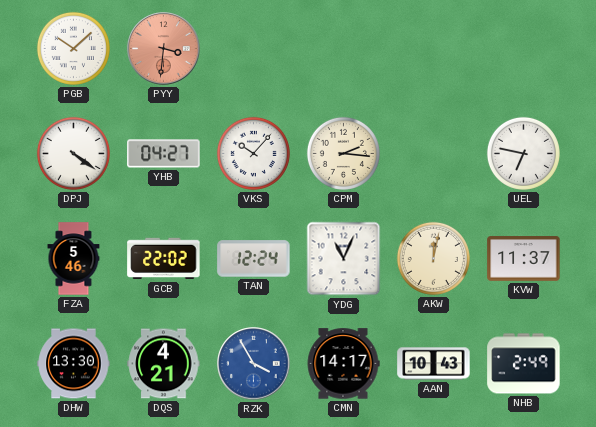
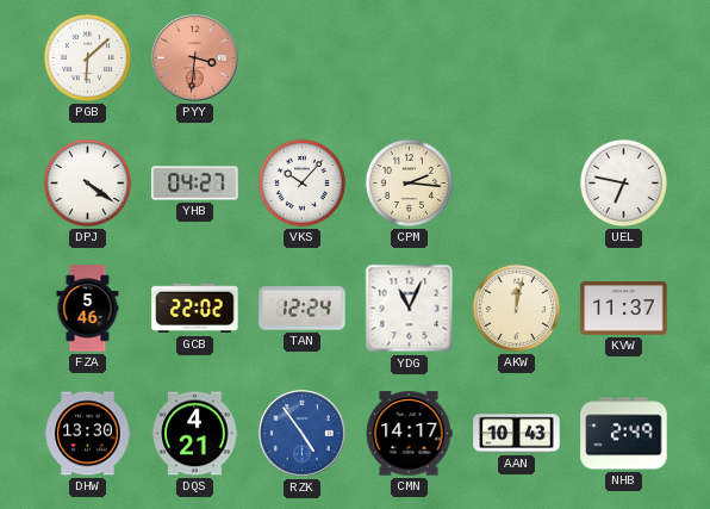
PGB: 10:08 -> 6:08 (87, 57)
RZK: 3:55 -> 4:54 (303, 434)
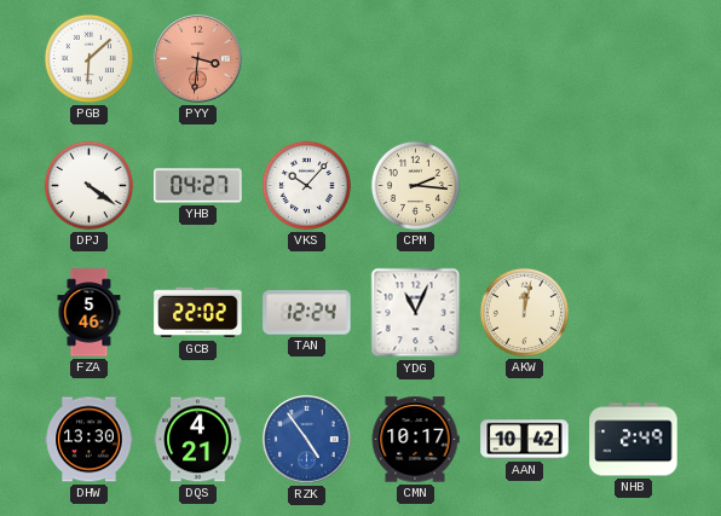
UEL: 6:47 -> none (623, 182)
KVW: 11:37 -> none (624, 309)
CMN: 14:17 -> 10:17 (415, 440)
AAN: 10:43 -> 10:42 (525, 440)
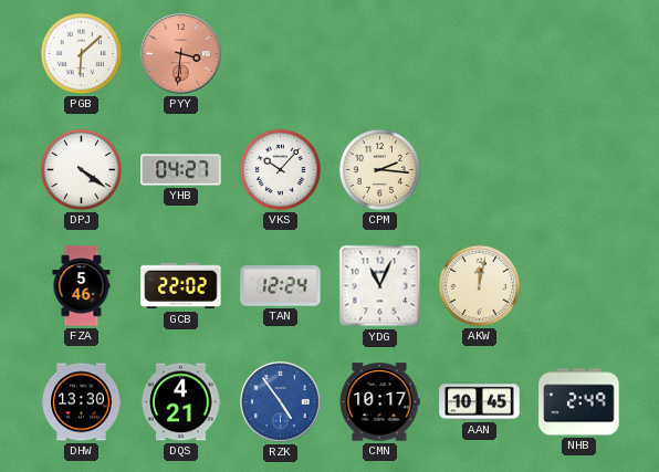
AAN: 10:42 -> 10:45 (480, 402)
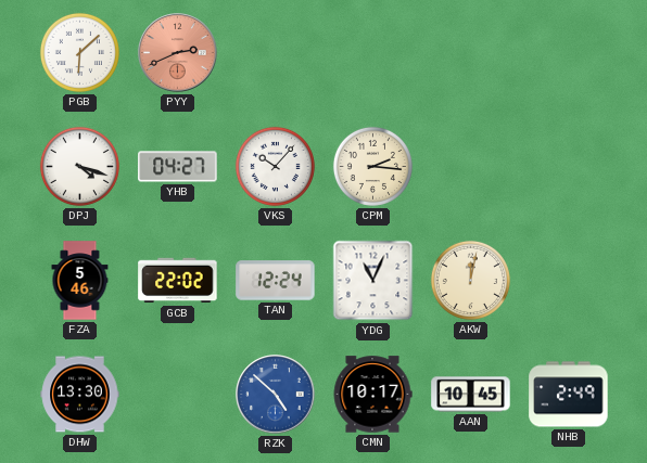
PYY: 3:31 -> 2:41 (178, 53)
DPJ: 4:21 -> 4:18 (79, 166)
DQS: 4:21 -> none (181, 402)
RZK: 4:54 -> 4:52 (276, 395)
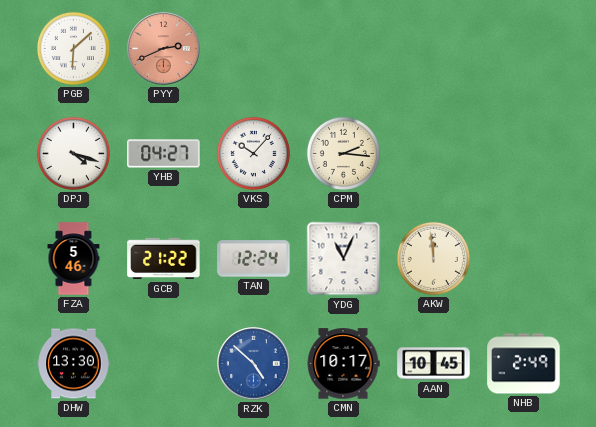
GCB: 22:02 -> 21:22 (164, 259)
AKW: 12:02 -> 11:59 (433, 258)
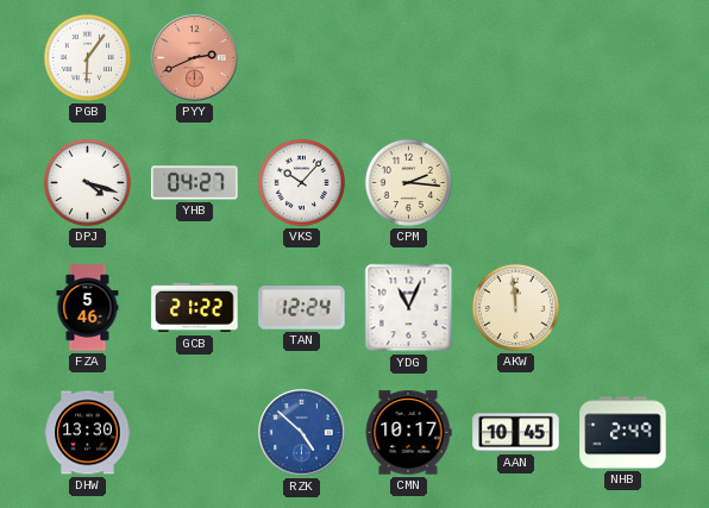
PGB: 6:08 -> 6:06 (87, 57)
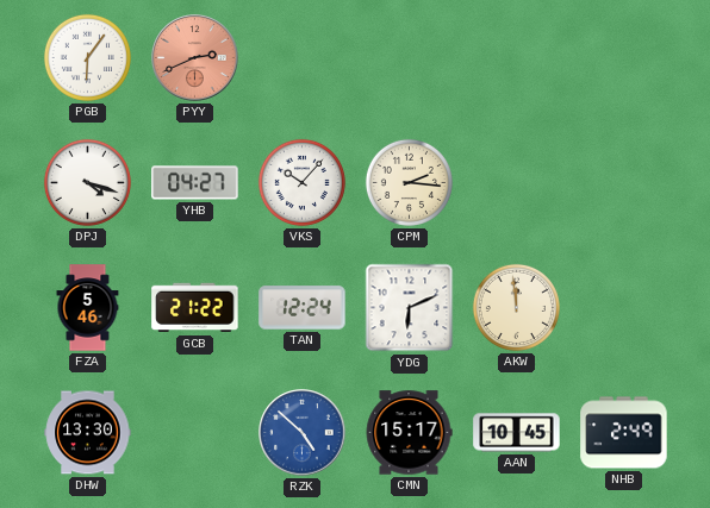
YDG: 11:04 -> 6:11 (410, 308)
CMN: 10:17 -> 15:17 (409, 433)
